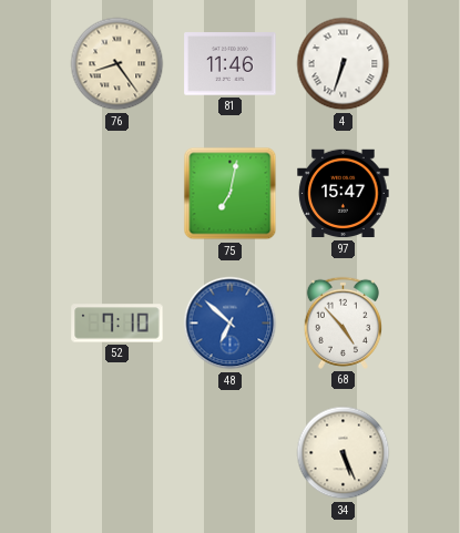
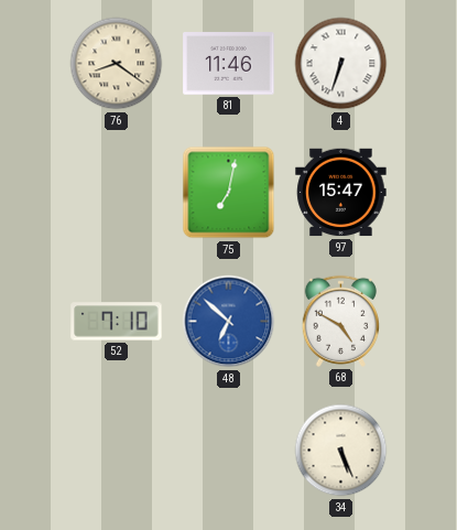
76: 8:24 -> 8:21 (117, 64)
68: 4:53 -> 4:50 (340, 321)
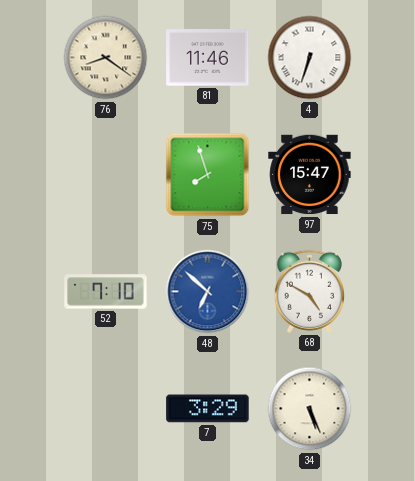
75: 7:02 -> 7:57 (208, 175)
7: none -> 3:29 (208, 409)
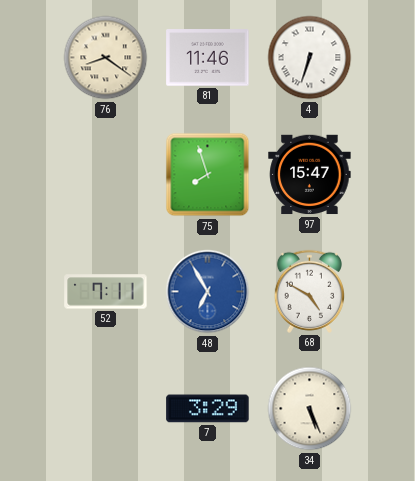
52: 7:10 -> 7:11 (106, 292)
48: 6:52 -> 6:55 (208, 292)
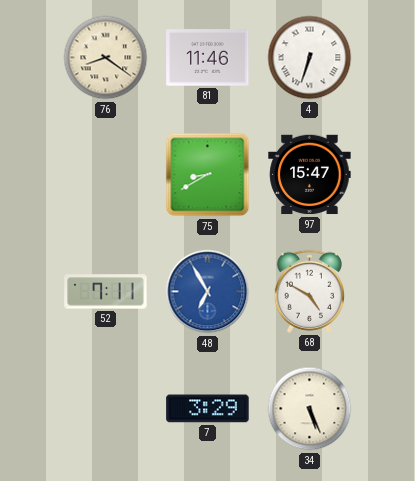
75: 7:57 -> 8:40 (208, 175)
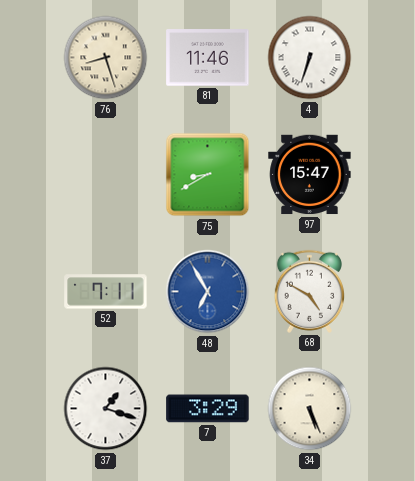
76: 8:21 -> 8:27 (106, 58)
37: none -> 1:18 (106, 409)
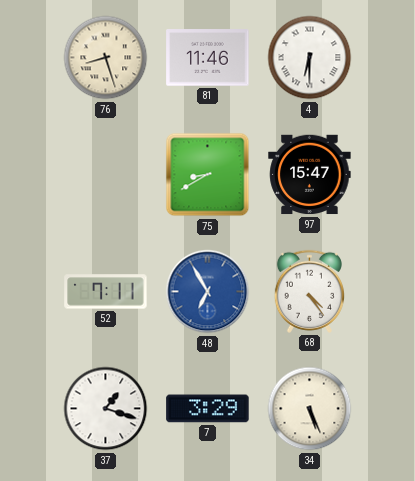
4: 6:33 -> 6:30 (310, 58)
68: 4:50 -> 4:24 (309, 291)
